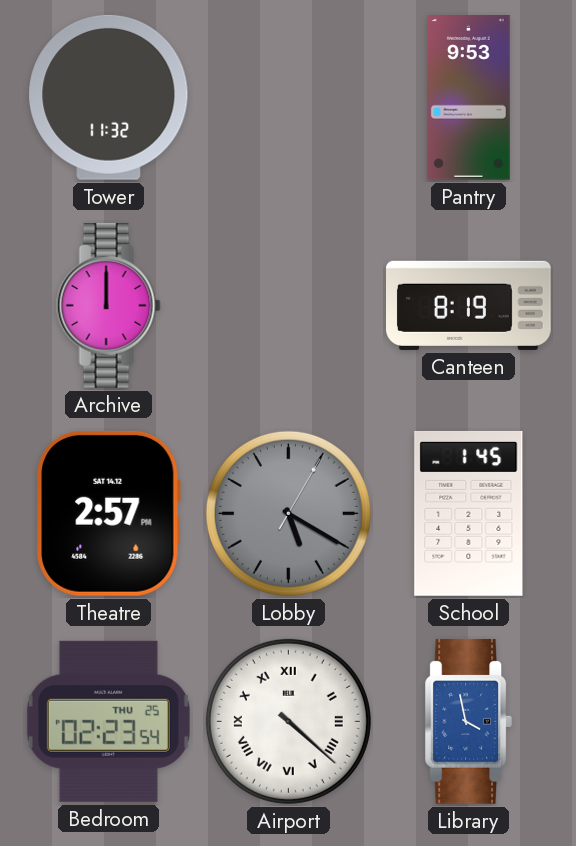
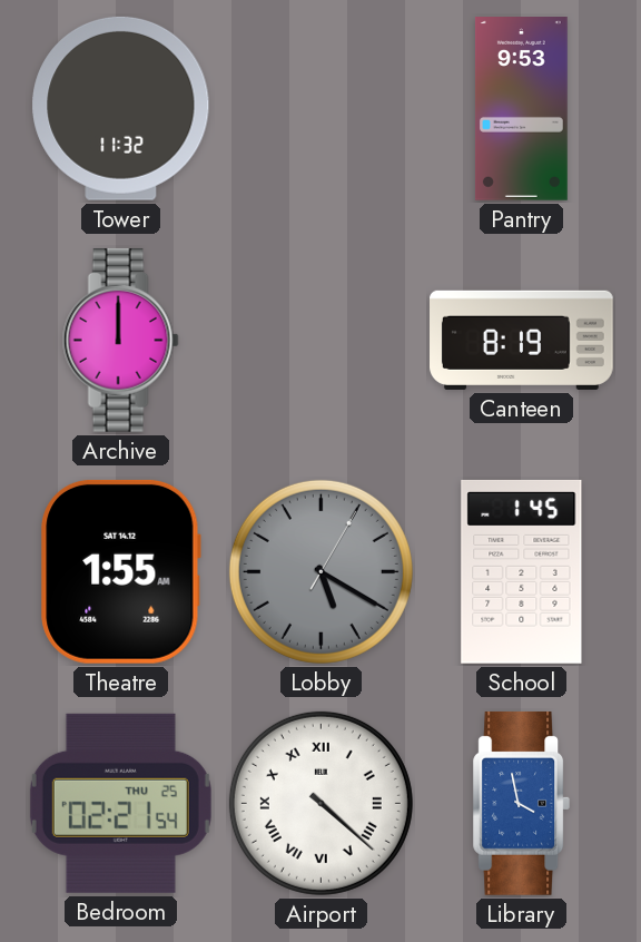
Theatre: 2:57 -> 1:55 (121, 571)
Bedroom: 02:23 -> 02:21 (120, 803)
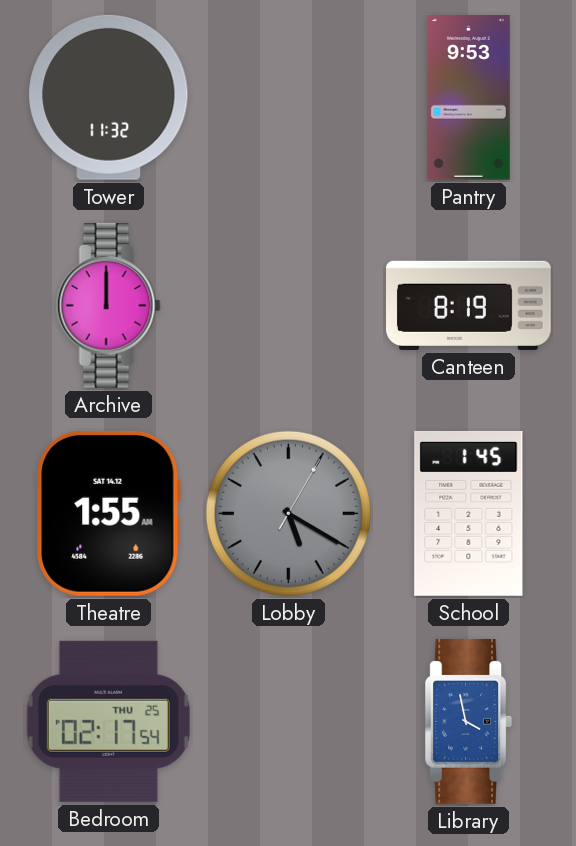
Bedroom: 02:21 -> 02:17 (108, 721)
Airport: 4:22 -> none (320, 803)
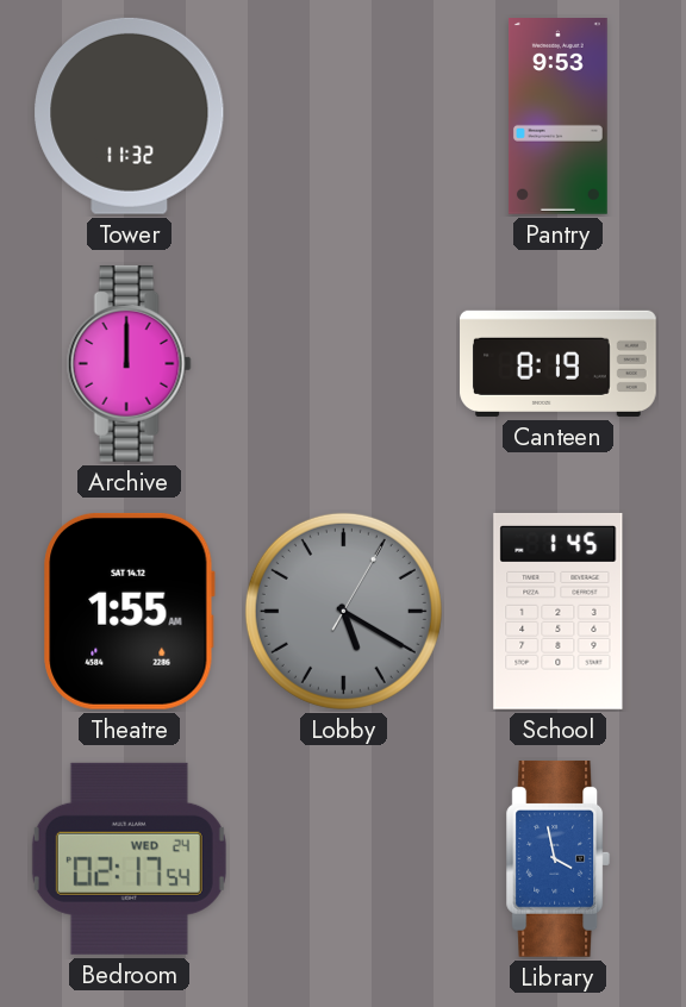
Bedroom date: THU 25 -> WED 24 (129, 858)
